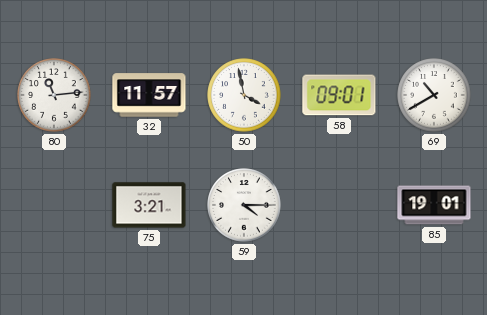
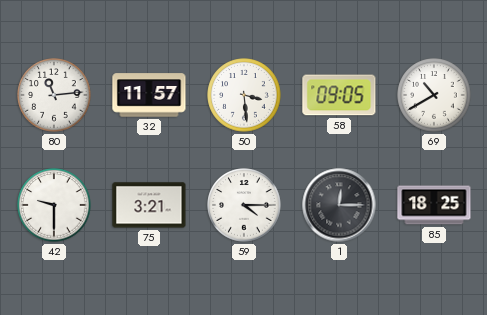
50: 3:58 -> 3:29 (244, 95)
58: 09:01 -> 09:05 (339, 95)
42: none -> 9:30 (54, 205)
1: none -> 12:15 (339, 205)
85: 19:01 -> 18:25 (434, 205)
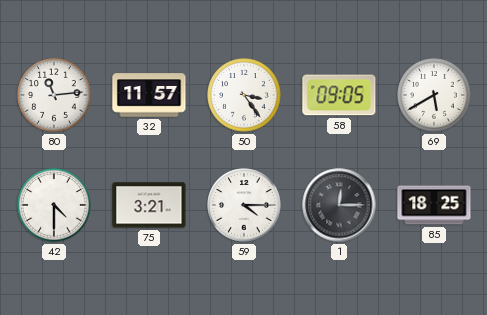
50: 3:29 -> 3:24 (244, 95)
69: 10:40 -> 5:40 (434, 95)
42: 9:30 -> 4:30 (54, 205)
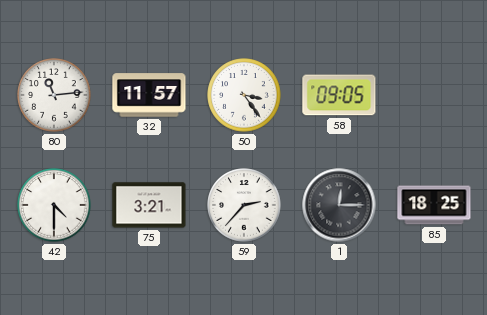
69: 5:40 -> none (434, 95)
59: 4:15 -> 2:37 (244, 205)
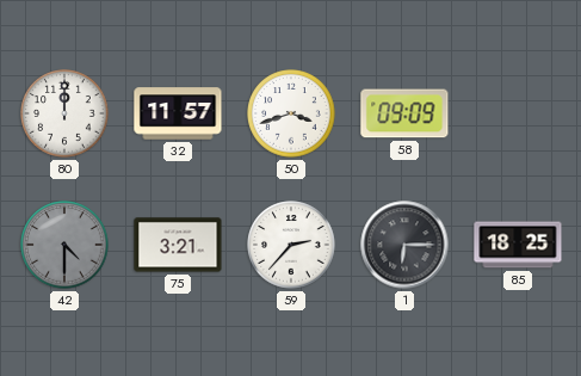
80: 11:14 -> 12:00 (64, 113)
50: 3:24 -> 3:42 (291, 113)
58: 09:05 -> 09:09 (404, 113)
42 dial: white -> grey (64, 245)
1: 12:15 -> 6:15 (404, 245)
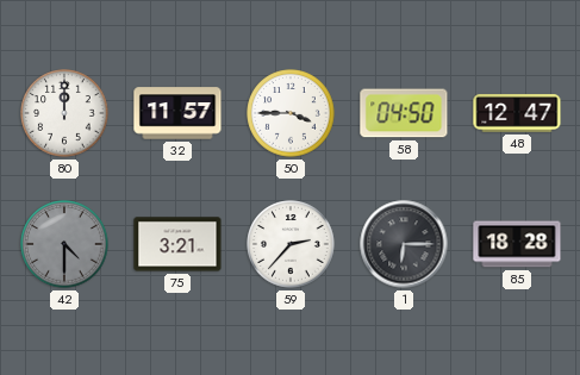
50: 3:42 -> 3:45 (291, 113)
58: 09:09 -> 04:50 (404, 113)
48: none -> 12:47 (517, 113)
85: 18:25 -> 18:28 (517, 244)
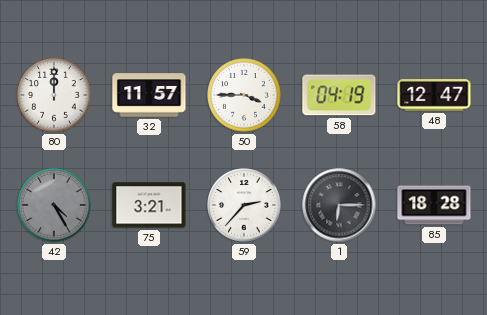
58: 04:50 -> 04:19 (339, 95)
42: 4:30 -> 4:25 (54, 205)
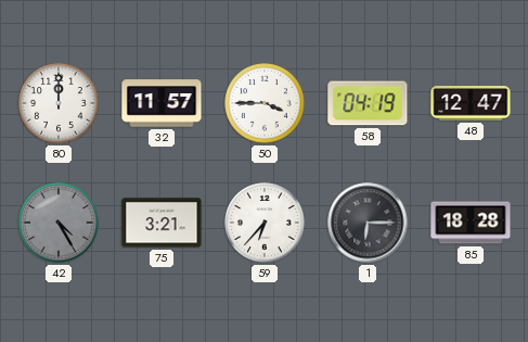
59: 2:37 -> 6:37 (265, 223)
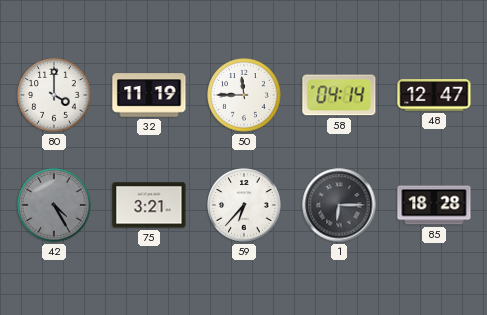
80: 12:00 -> 4:00 (54, 95)
32: 11:57 -> 11:19 (149, 95)
50: 3:45 -> 11:45 (244, 95)
58: 04:19 -> 04:14 (339, 95)
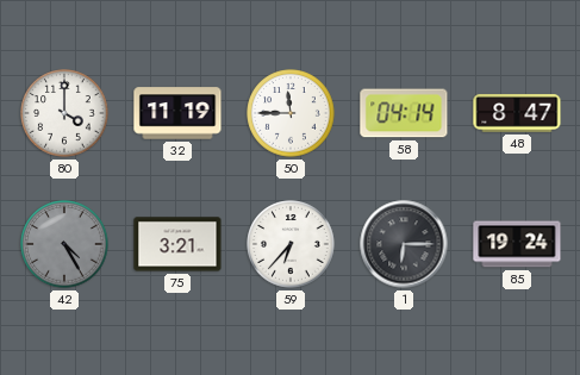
48: 12:47 -> 8:47 (517, 113)
85: 18:28 -> 19:24 (517, 244)
